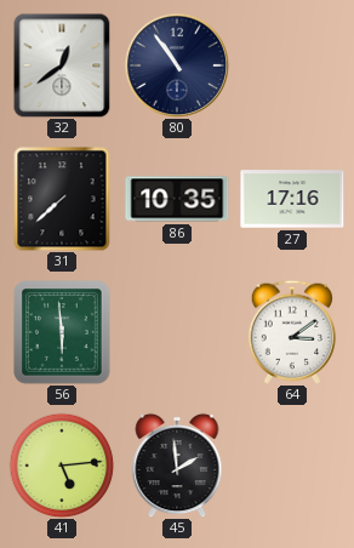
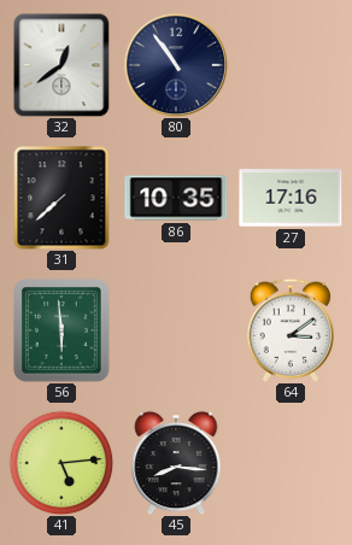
45: 1:59 -> 8:16 (176, 463)
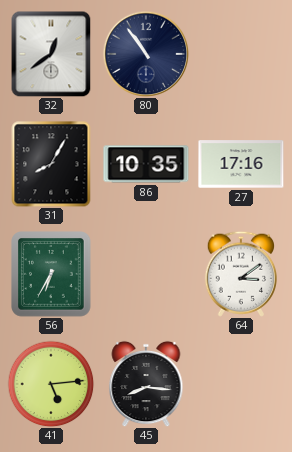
31: 7:38 -> 8:05 (51, 164)
56: 5:59 -> 6:35 (51, 274)
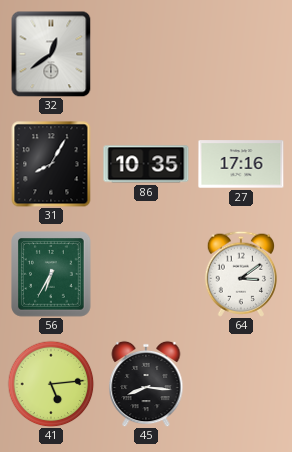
80: 10:54 -> none (146, 54)
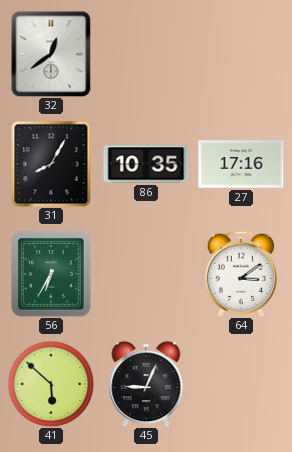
41: 5:14 -> 5:52 (51, 384)
45: 8:16 -> 9:04 (146, 384)
